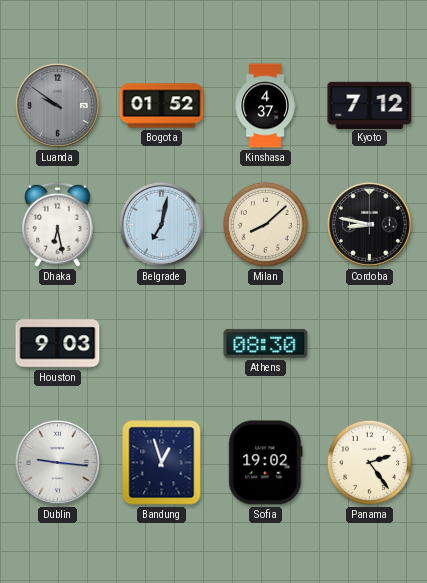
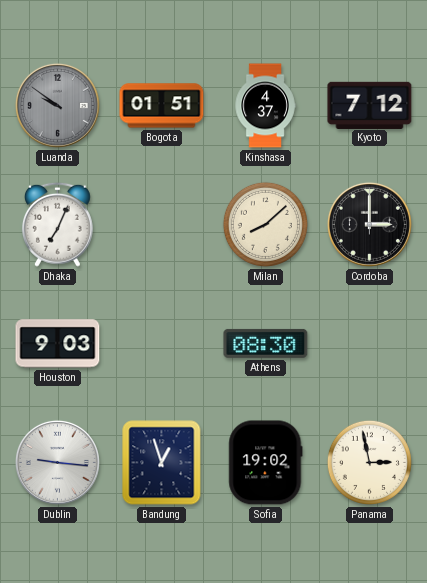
Bogota: 01:52 -> 01:51 (162, 106)
Dhaka: 6:28 -> 7:04 (57, 224)
Belgrade: 7:02 -> none (161, 224)
Cordoba: 8:47 -> 3:00 (369, 224)
Panama: 2:24 -> 2:58 (369, 462)
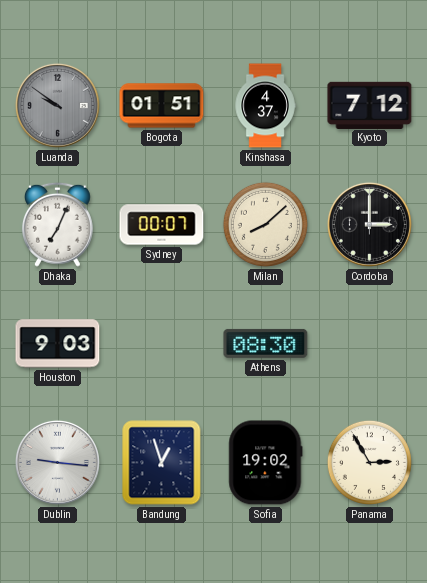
Sydney: none -> 00:07 (162, 225)
Panama: 2:58 -> 2:55 (369, 462)
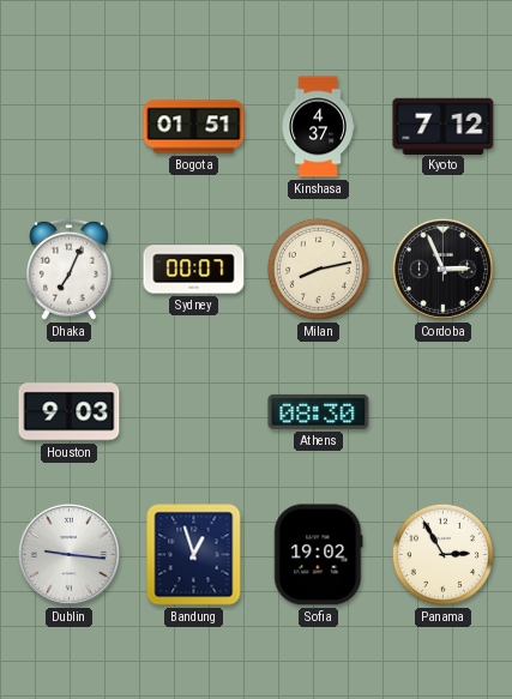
Luanda: 9:51 -> none (57, 105)
Milan: 8:08 -> 8:13 (318, 269)
Cordoba: 3:00 -> 2:56 (442, 269)
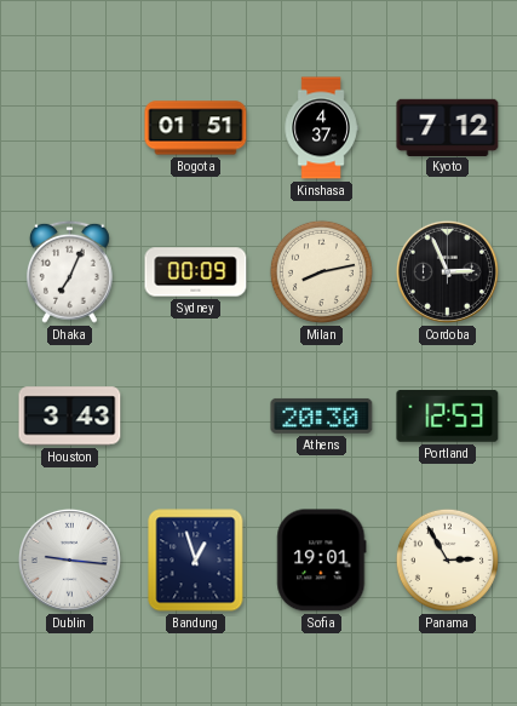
Sydney: 00:07 -> 00:09 (196, 272)
Houston: 9:03 -> 3:43 (70, 417)
Athens: 08:30 -> 20:30 (322, 415)
Portland: none -> 12:53 (448, 415)
Sofia: 19:02 -> 19:01 (322, 561)
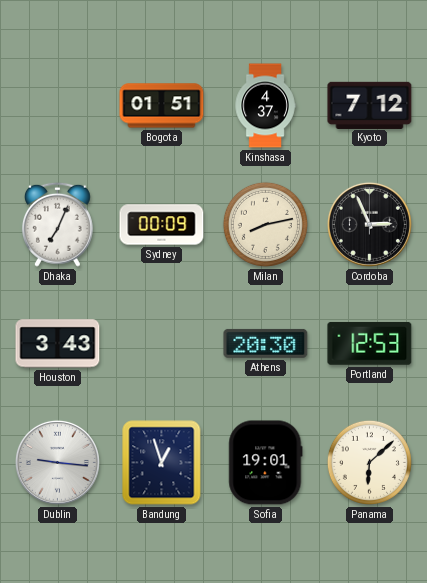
Panama: 2:55 -> 6:08 (369, 462)
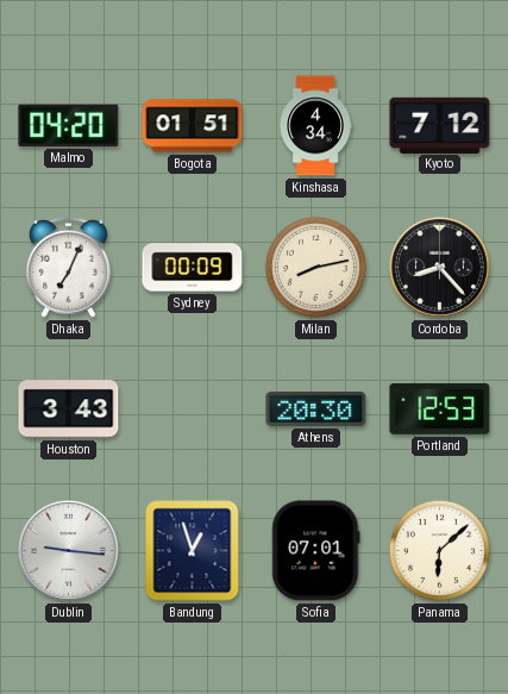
Malmo: none -> 04:20 (69, 125)
Kinshasa: 4:37 -> 4:34 (315, 126)
Cordoba: 2:56 -> 8:23 (439, 267)
Sofia: 19:01 -> 07:01 (316, 551)
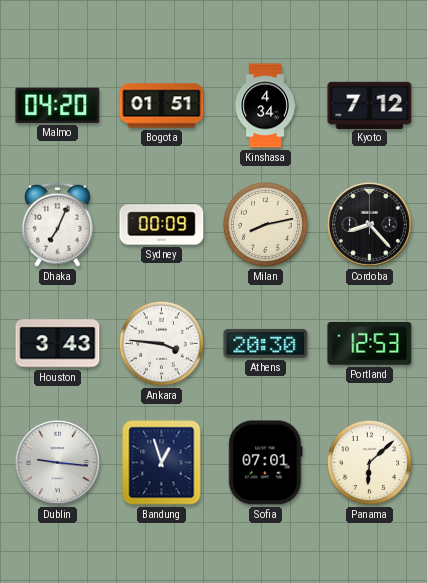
Ankara: none -> 3:46 (161, 343)
